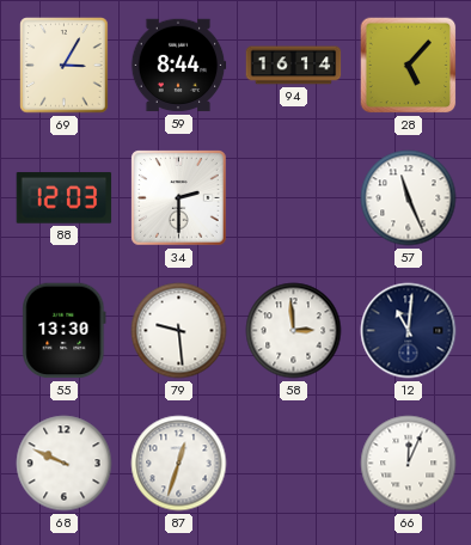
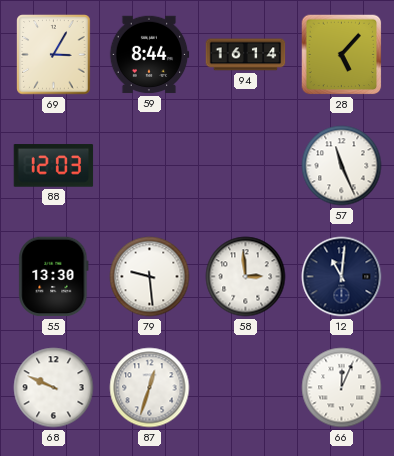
34: 2:30 -> none (179, 198)
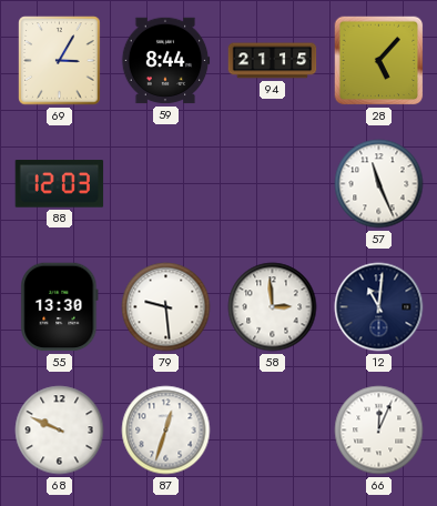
94: 16:14 -> 21:15 (273, 61)
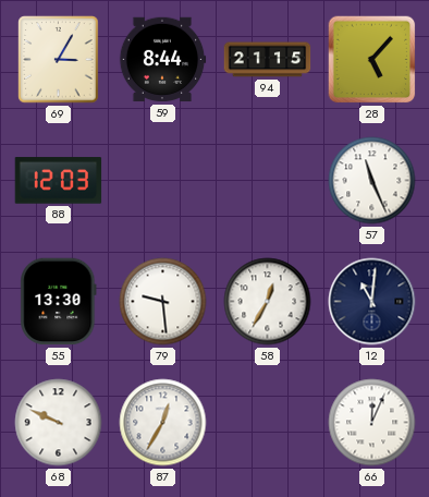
58: 2:59 -> 12:35 (268, 302)
87: 12:33 -> 12:35 (163, 423)
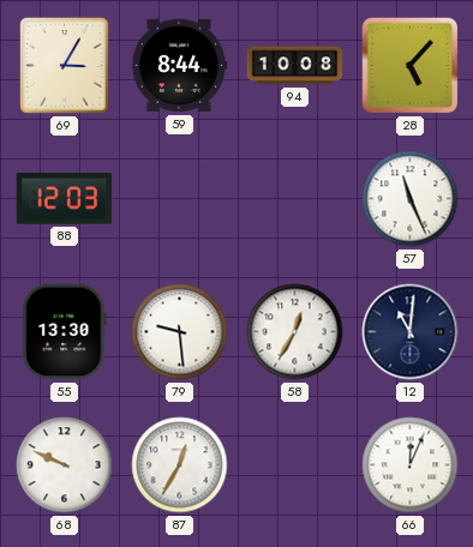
94: 21:15 -> 10:08 (295, 66)
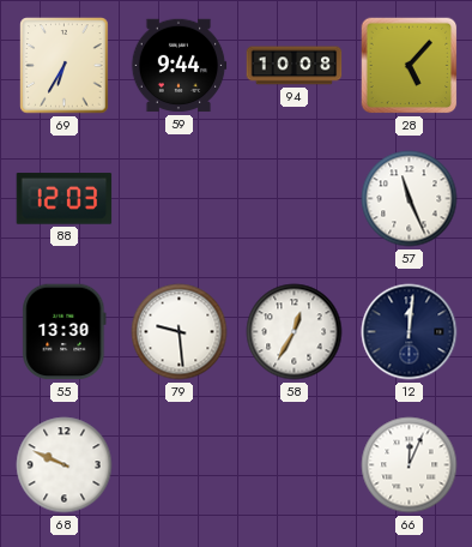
69: 3:05 -> 6:35 (65, 66)
59: 8:44 -> 9:44 (178, 66)
12: 11:01 -> 12:01 (410, 332)
87: 12:35 -> none (180, 465)
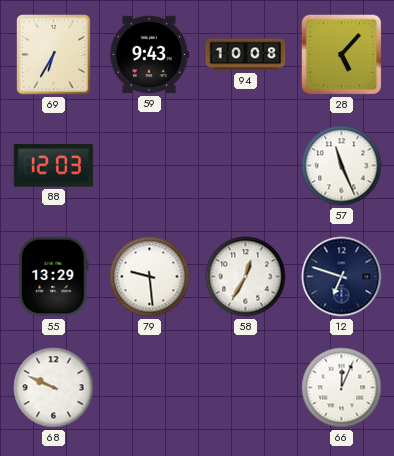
59: 9:44 -> 9:43 (149, 55)
55: 13:30 -> 13:29 (54, 277)
12: 12:01 -> 6:48 (342, 277)
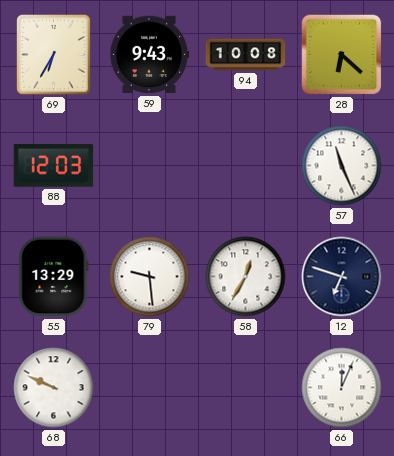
28: 5:07 -> 6:22 (342, 55)
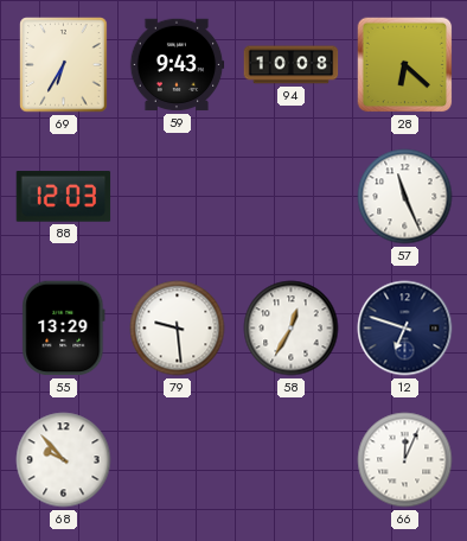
68: 9:49 -> 9:53 (64, 460)
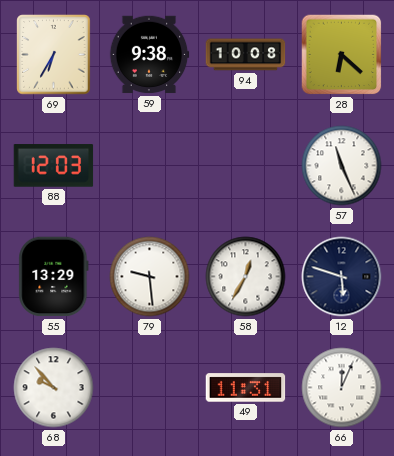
59: 9:43 -> 9:38 (149, 55)
12: 6:48 -> 5:48 (342, 277)
49: none -> 11:31 (246, 388)
